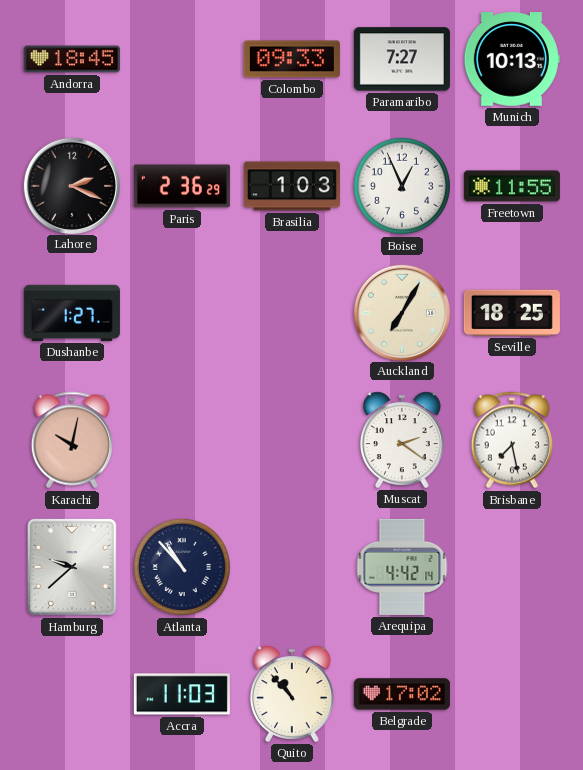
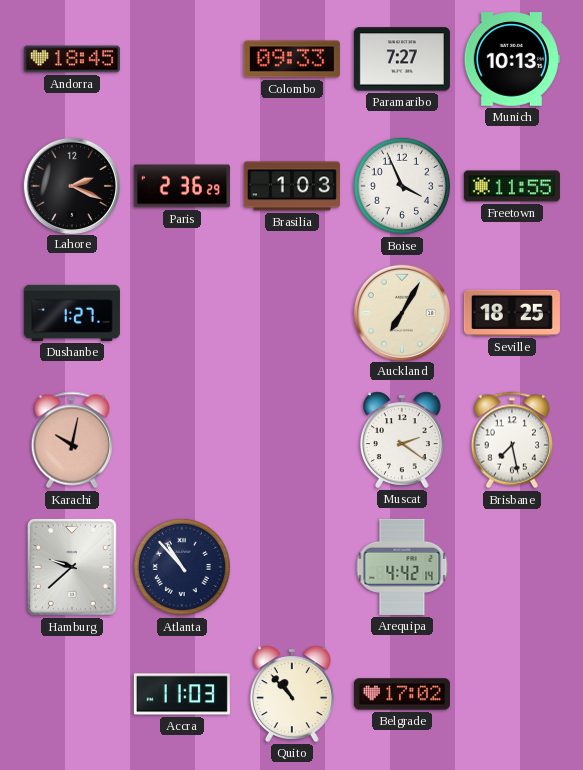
Boise: 12:56 -> 3:56 (402, 186)
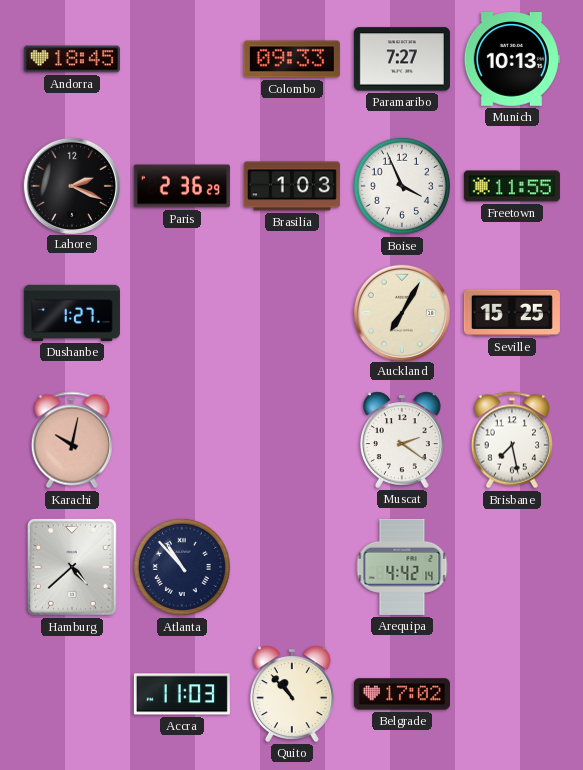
Seville: 18:25 -> 15:25 (512, 313)
Hamburg: 9:38 -> 4:38 (72, 568)
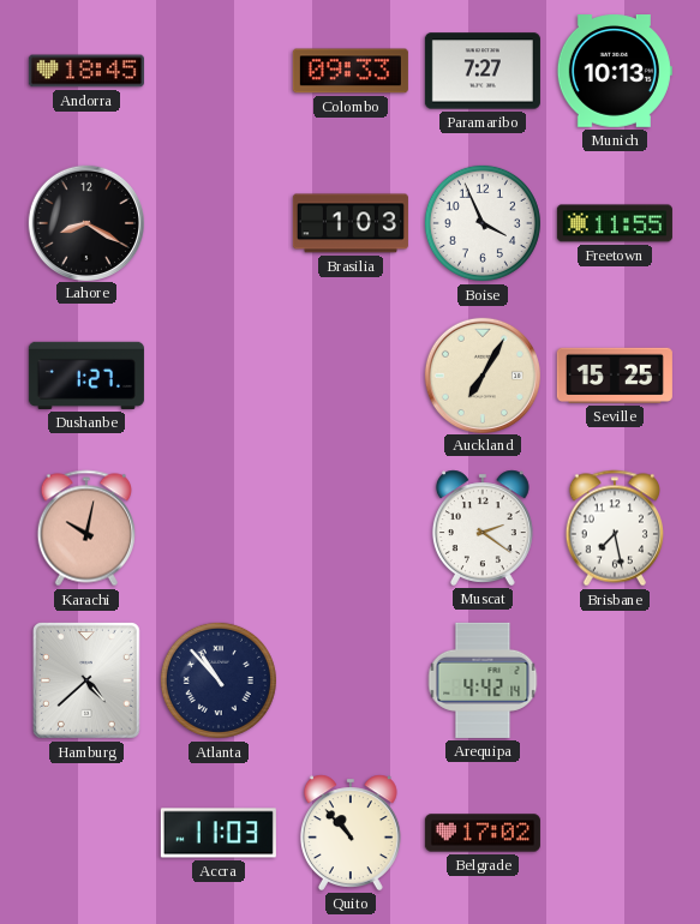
Lahore: 2:19 -> 8:20 (85, 222)
Paris: 2:36 -> none (182, 186)
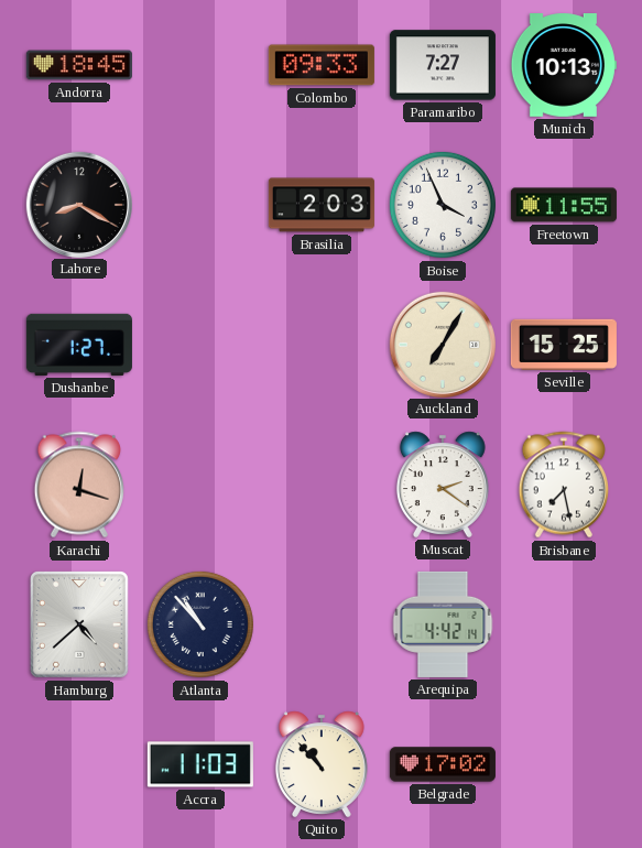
Brasilia: 1:03 -> 2:03 (322, 205)
Karachi: 10:02 -> 12:18 (78, 485)
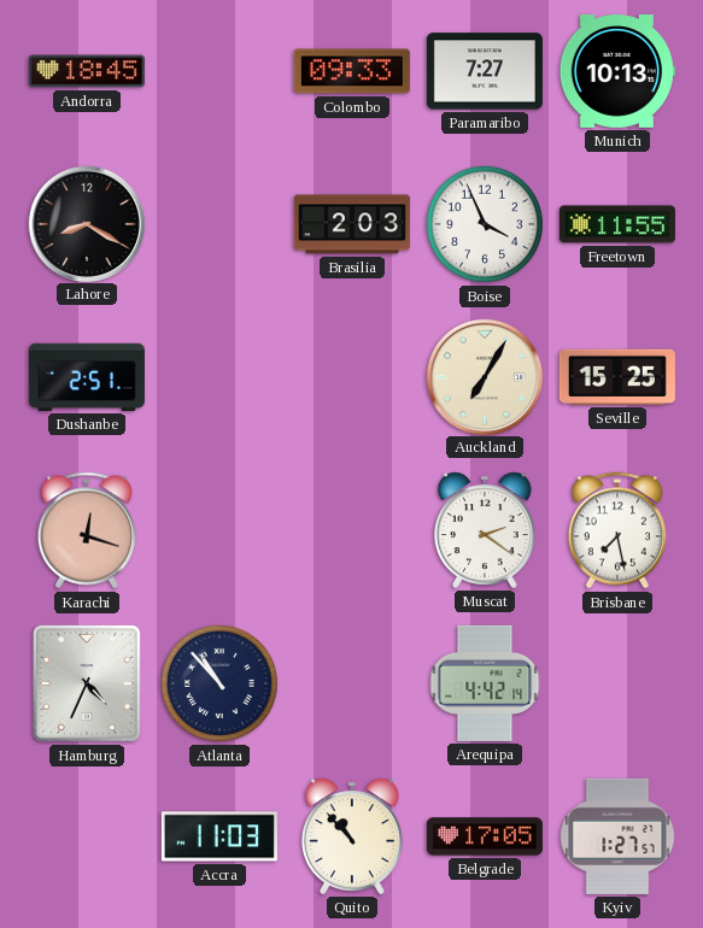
Dushanbe: 1:27 -> 2:51 (87, 377)
Hamburg: 4:38 -> 4:34 (87, 685)
Belgrade: 17:02 -> 17:05 (485, 836)
Kyiv: none -> 1:27 (617, 836)
